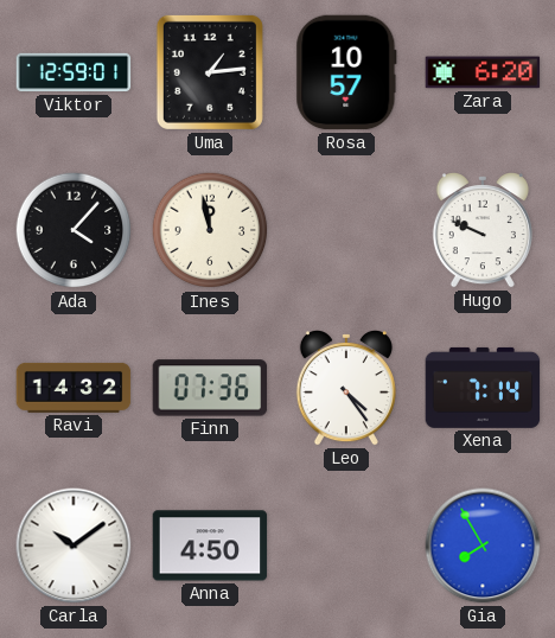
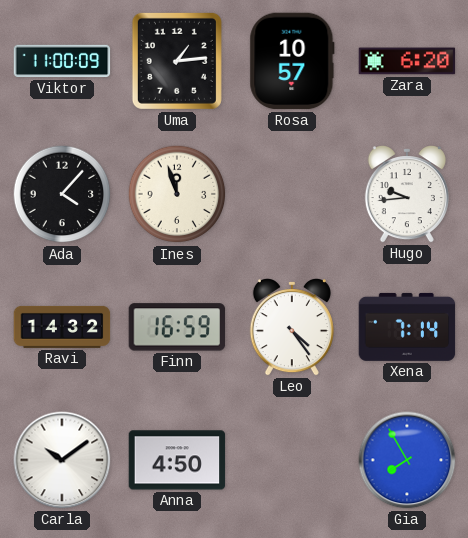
Viktor: 12:59 -> 11:00 (62, 61)
Ines: 11:58 -> 11:57 (177, 194)
Hugo: 9:49 -> 9:44 (407, 195)
Finn: 07:36 -> 16:59 (177, 327)
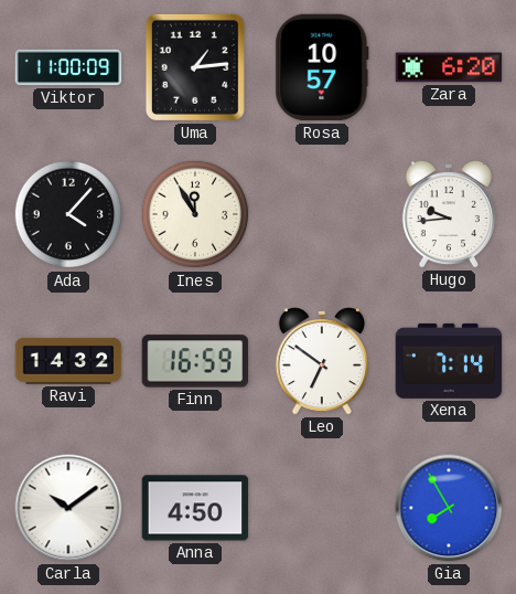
Ines: 11:57 -> 11:55 (195, 214)
Leo: 4:24 -> 6:51 (322, 362)
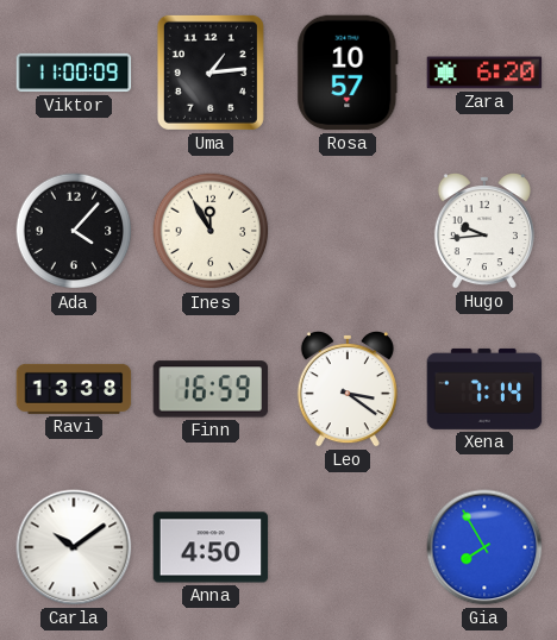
Ravi: 14:32 -> 13:38 (74, 389)
Leo: 6:51 -> 3:21 (348, 390)
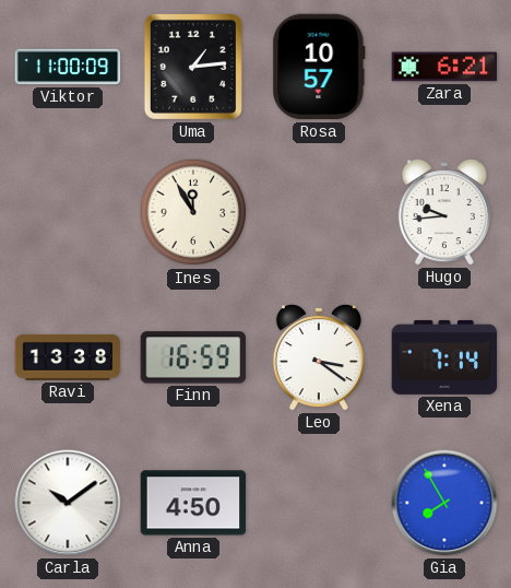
Zara: 6:20 -> 6:21 (444, 67)
Ada: 4:07 -> none (74, 231)
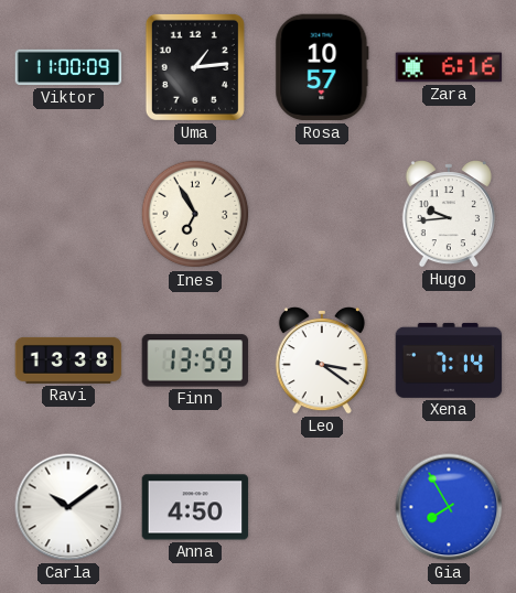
Zara: 6:21 -> 6:16 (449, 67)
Ines: 11:55 -> 6:55 (195, 214)
Finn: 16:59 -> 13:59 (195, 360)
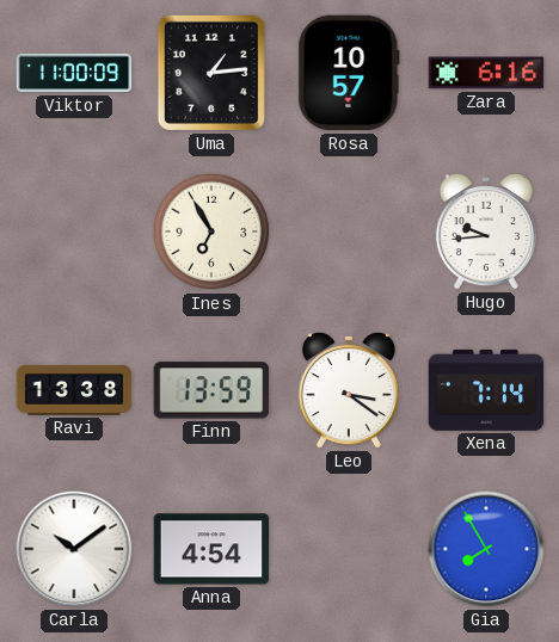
Anna: 4:50 -> 4:54 (211, 549)
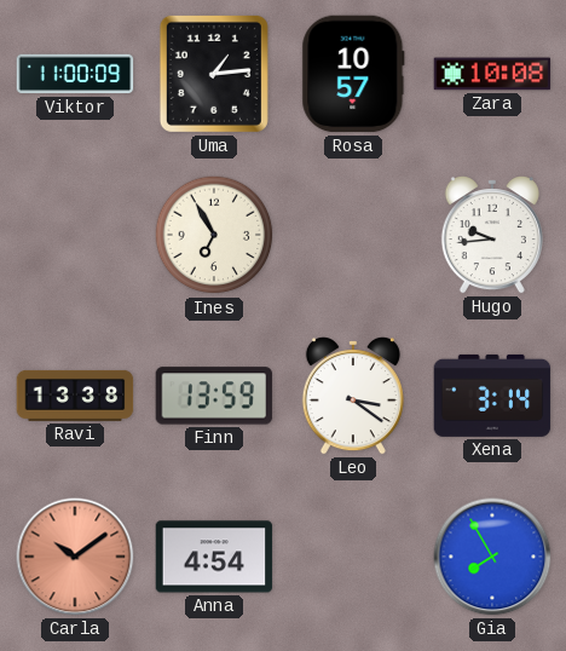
Zara: 6:16 -> 10:08 (492, 74)
Xena: 7:14 -> 3:14 (492, 396)
Carla dial: white -> salmon (75, 557)
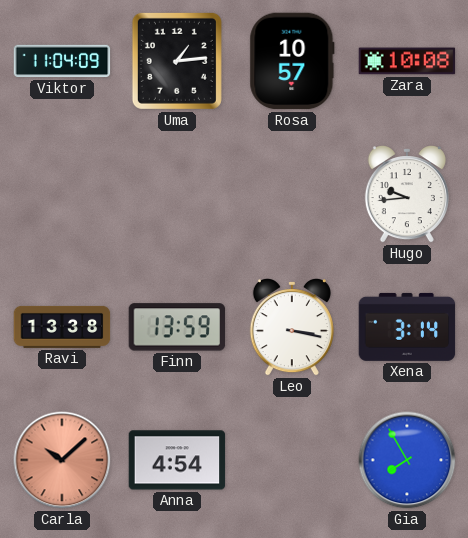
Viktor: 11:00 -> 11:04 (62, 61)
Ines: 6:55 -> none (214, 235)
Leo: 3:21 -> 3:17 (292, 328)
Carla: 10:09 -> 10:08 (62, 460)
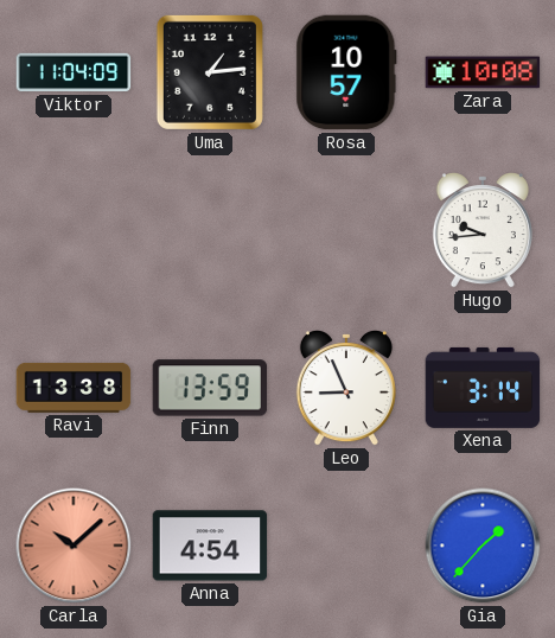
Leo: 3:17 -> 8:56 (346, 389)
Gia: 7:55 -> 1:37 (483, 546)
